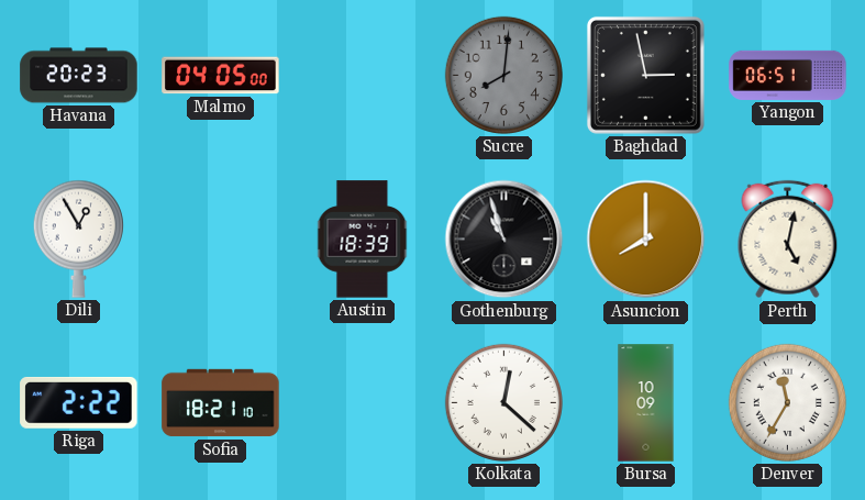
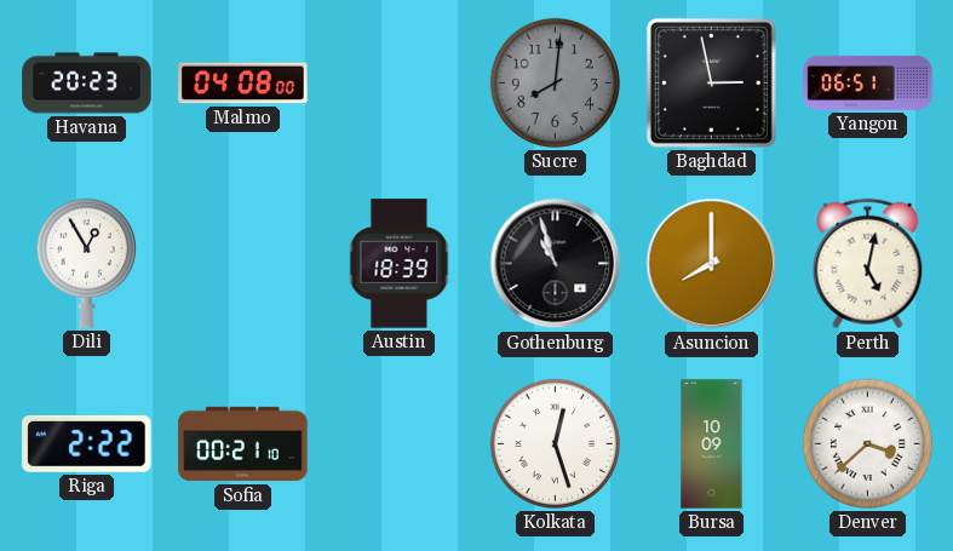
Malmo: 04:05 -> 04:08 (243, 84)
Sofia: 18:21 -> 00:21 (243, 444)
Kolkata: 12:22 -> 12:27 (555, 443)
Denver: 11:35 -> 3:38 (867, 443)
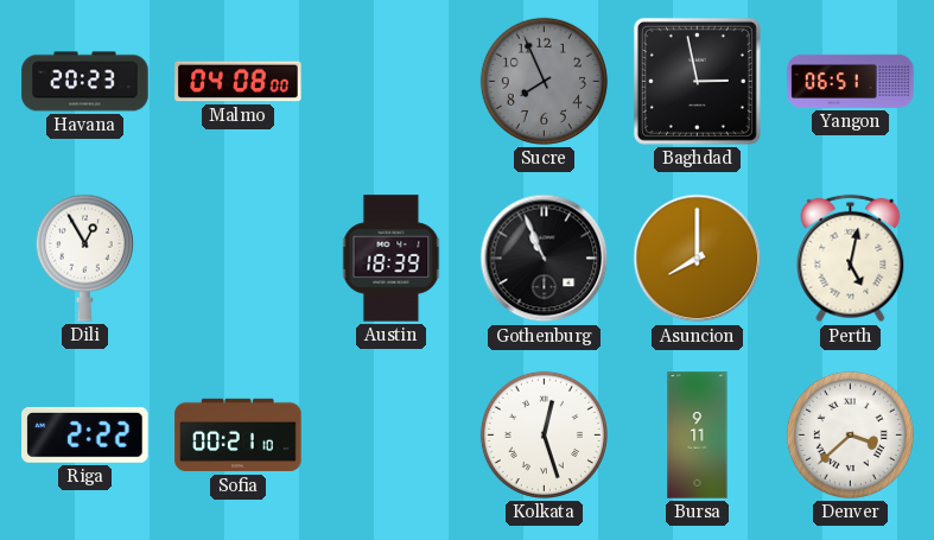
Sucre: 8:01 -> 7:56 (544, 81)
Gothenburg: 10:57 -> 10:56 (545, 259)
Bursa: 10:09 -> 9:11 (698, 436)
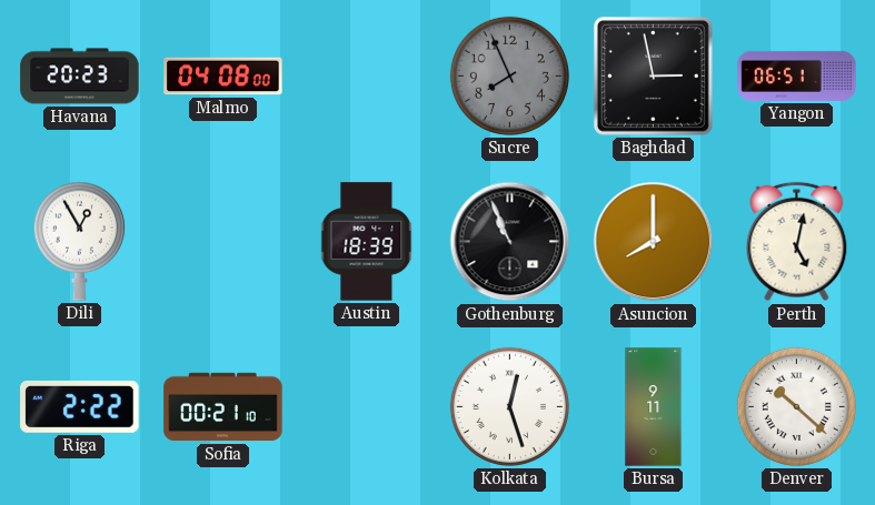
Denver: 3:38 -> 10:22 (796, 406)
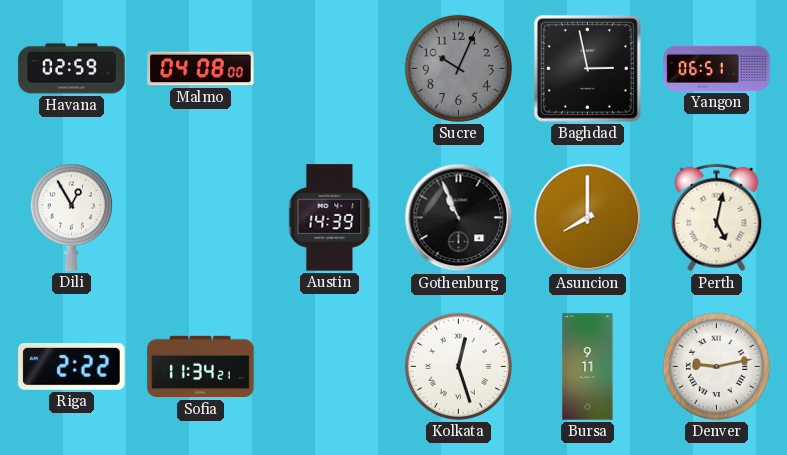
Havana: 20:23 -> 02:59 (72, 69)
Sucre: 7:56 -> 10:04 (458, 68)
Austin: 18:39 -> 14:39 (330, 218)
Sofia: 00:21 -> 11:34 (201, 367)
Denver: 10:22 -> 9:13 (716, 366)
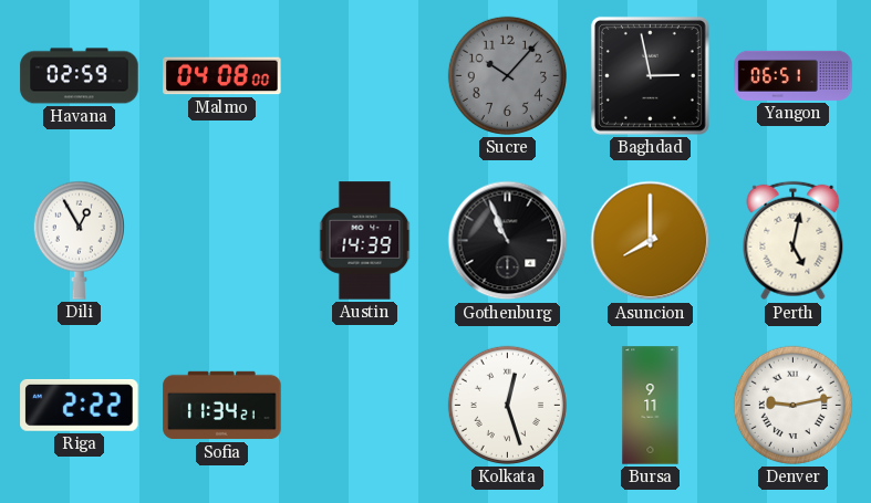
Sucre: 10:04 -> 10:07 (507, 75)
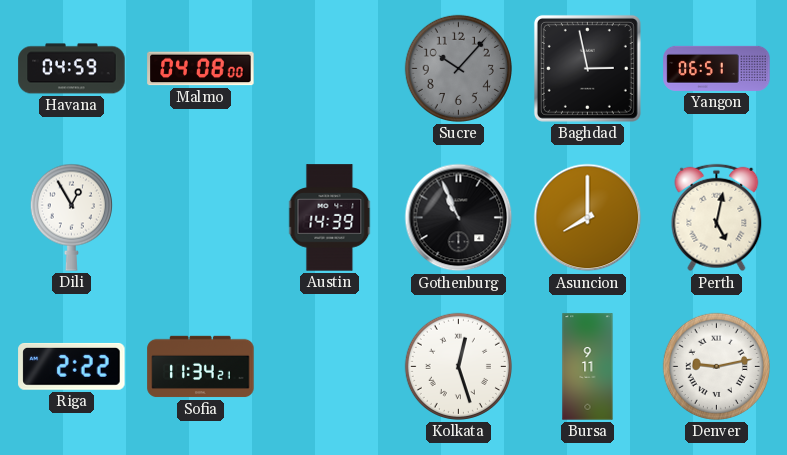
Havana: 02:59 -> 04:59 (72, 69)
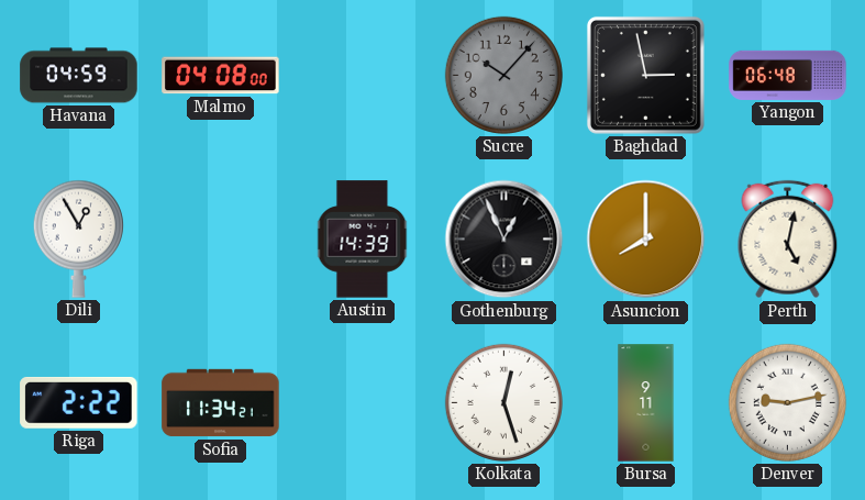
Yangon: 06:51 -> 06:48 (788, 75)
Gothenburg: 10:56 -> 12:56 (504, 240)
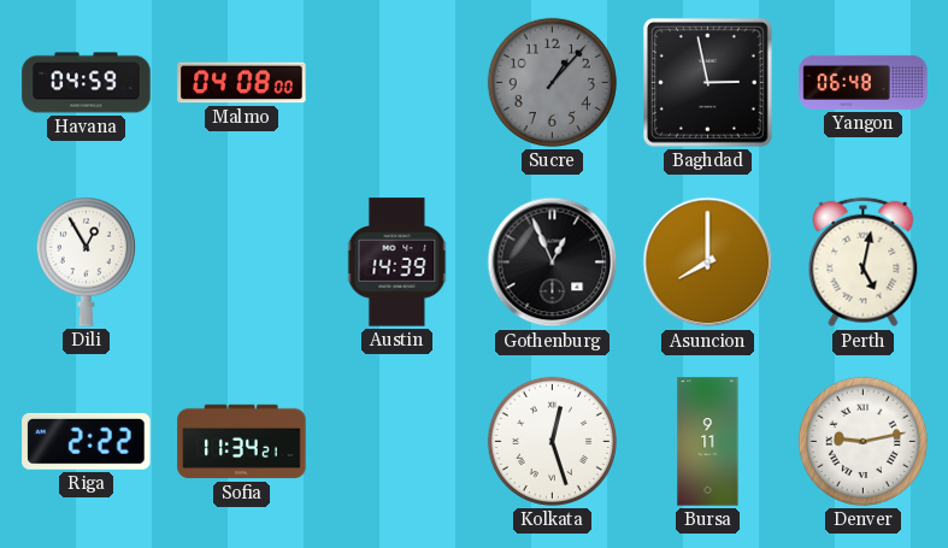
Sucre: 10:07 -> 1:07 (552, 82)
